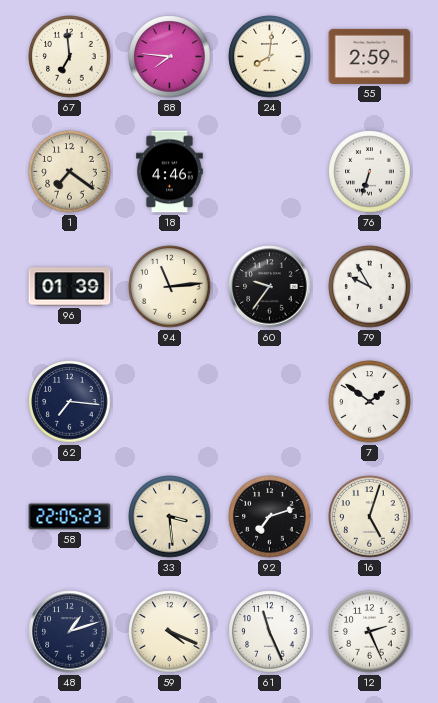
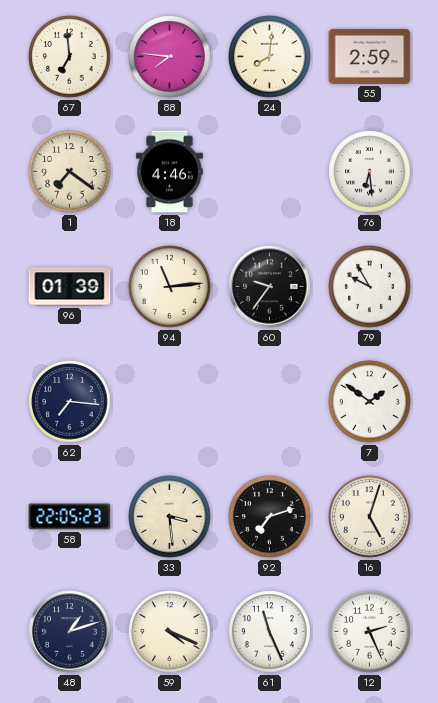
76: 6:33 -> 6:29 (370, 172)
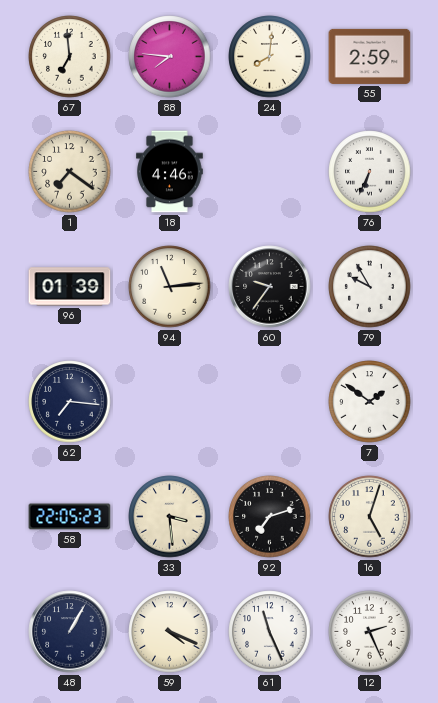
76: 6:29 -> 6:34 (370, 172)
48: 1:12 -> 1:05 (70, 632)
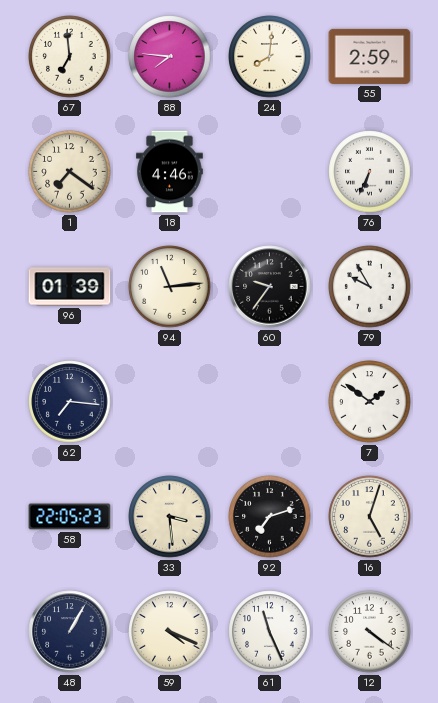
12: 2:26 -> 4:21 (370, 632)
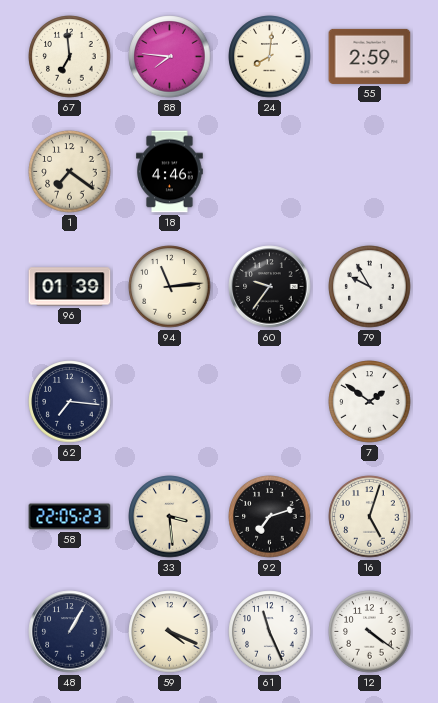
76: 6:34 -> none (370, 172)
